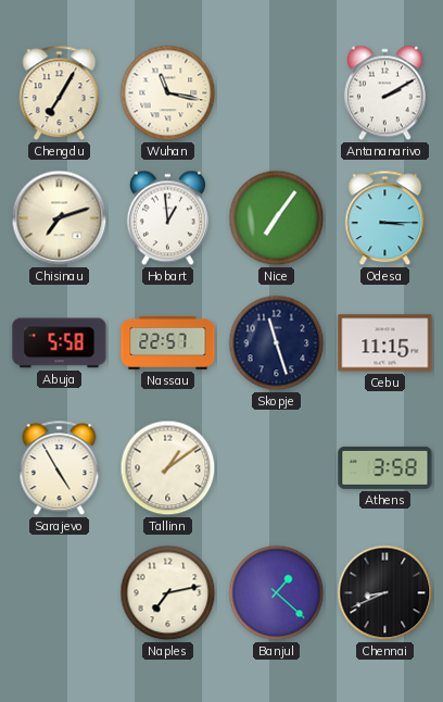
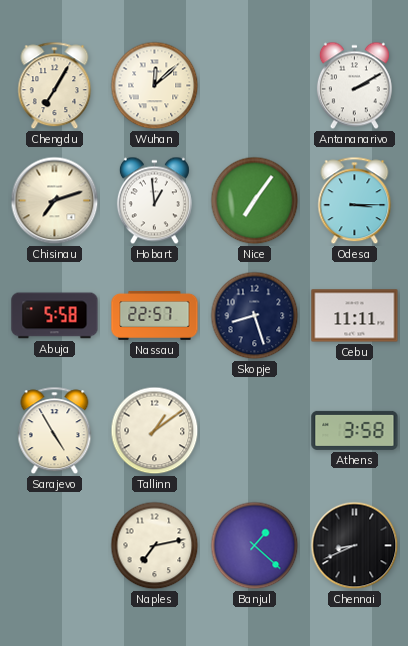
Wuhan: 11:17 -> 12:08 (155, 86)
Skopje: 11:27 -> 8:27 (255, 316)
Cebu: 11:15 -> 11:11 (355, 316)
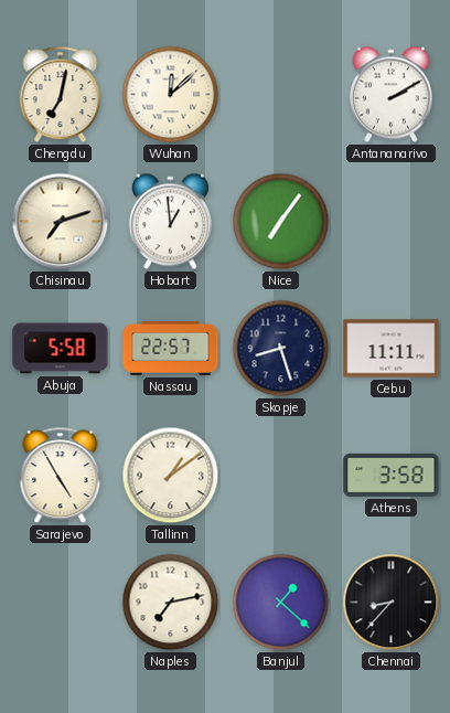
Chengdu: 7:05 -> 7:02 (61, 95)
Odesa: 3:15 -> none (355, 201)
Chennai: 8:41 -> 8:37 (392, 603)
